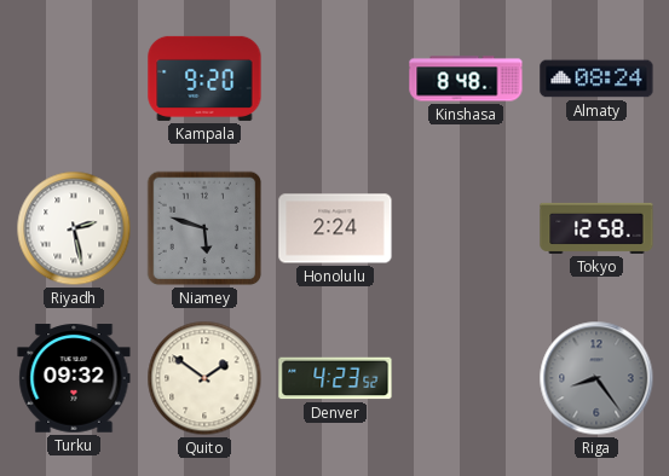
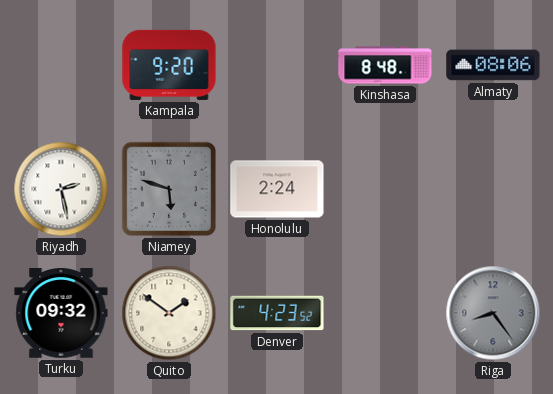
Almaty: 08:24 -> 08:06 (493, 65)
Tokyo: 12:58 -> none (596, 228)
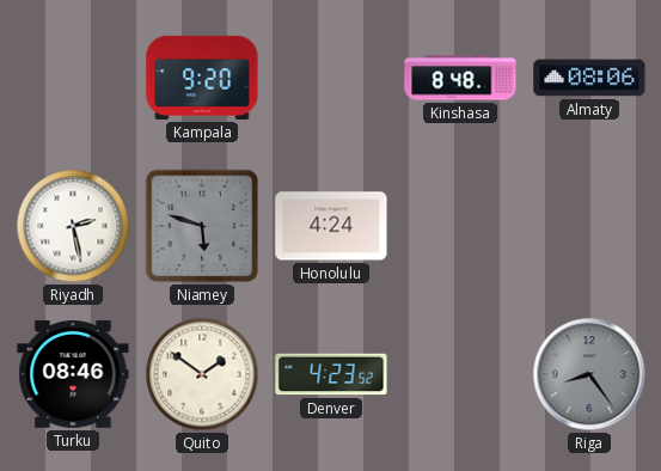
Honolulu: 2:24 -> 4:24 (331, 226)
Turku: 09:32 -> 08:46 (73, 374)
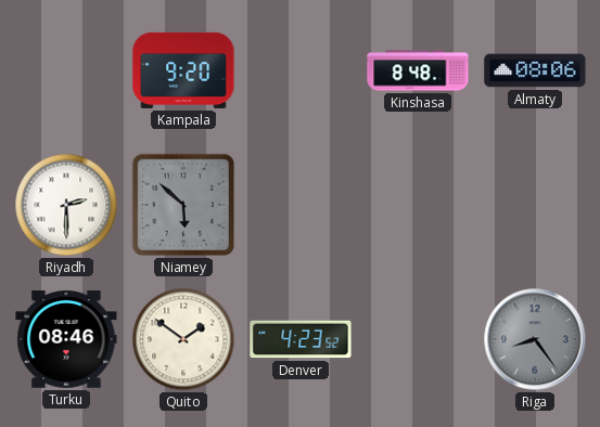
Riyadh: 2:28 -> 2:30 (66, 205)
Niamey: 5:48 -> 5:52 (183, 205)
Honolulu: 4:24 -> none (331, 226)
